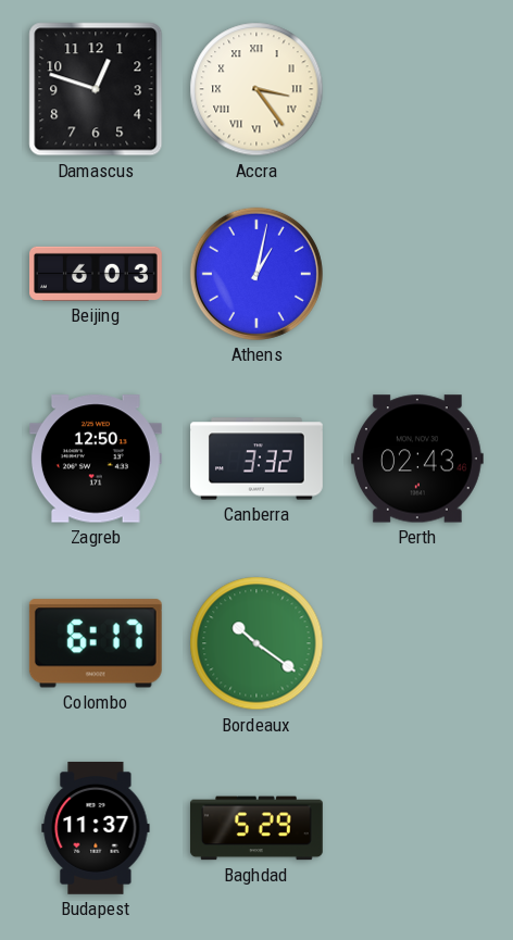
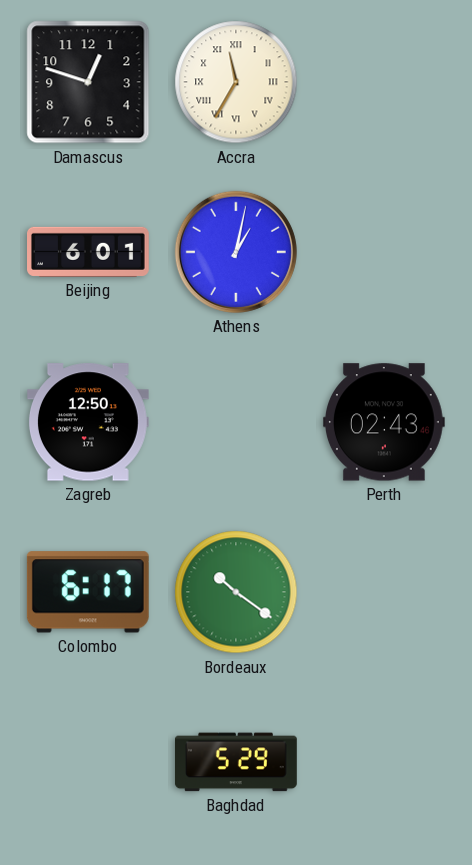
Accra: 3:24 -> 11:35 (236, 82)
Beijing: 6:03 -> 6:01 (89, 252)
Canberra: 3:32 -> none (258, 459)
Budapest: 11:37 -> none (96, 828)
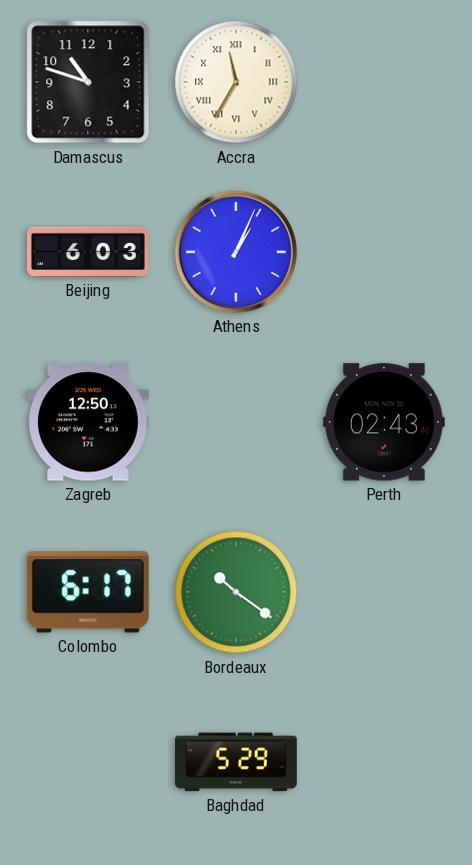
Damascus: 12:48 -> 10:48 (88, 82)
Beijing: 6:01 -> 6:03 (89, 252)
Athens: 1:02 -> 1:04 (236, 252)
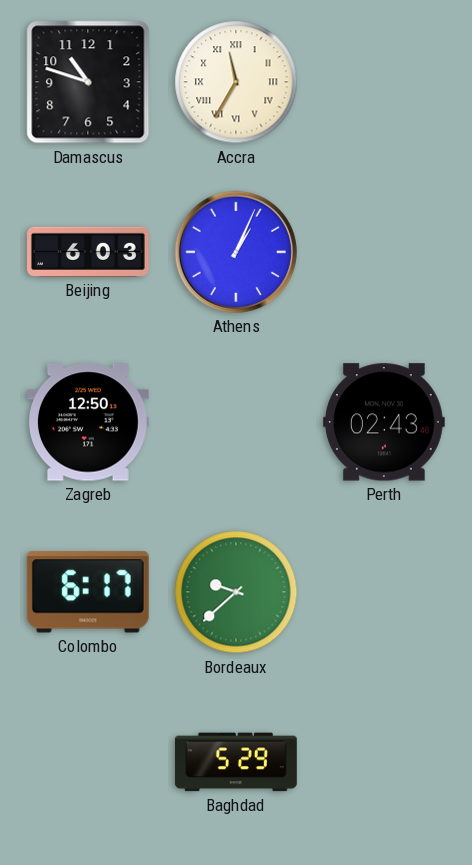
Bordeaux: 10:21 -> 9:38 (236, 592)
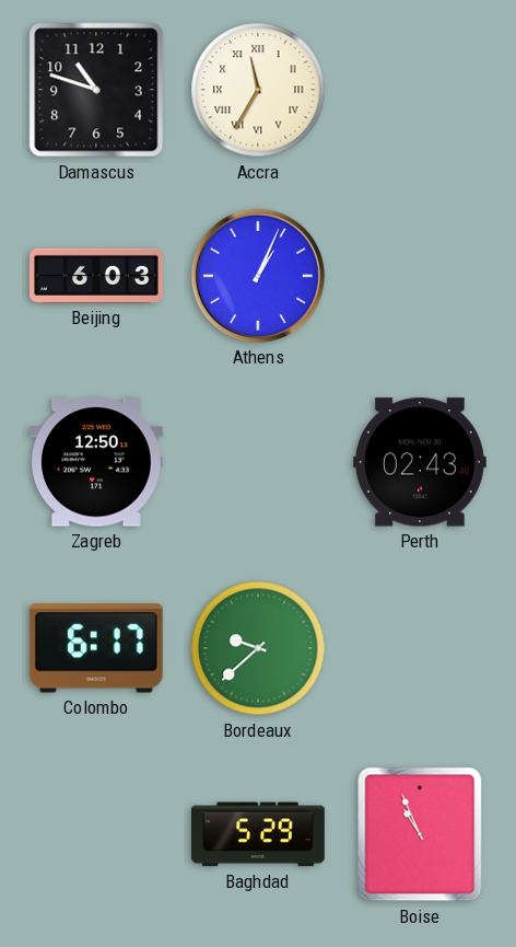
Boise: none -> 10:56 (420, 834)
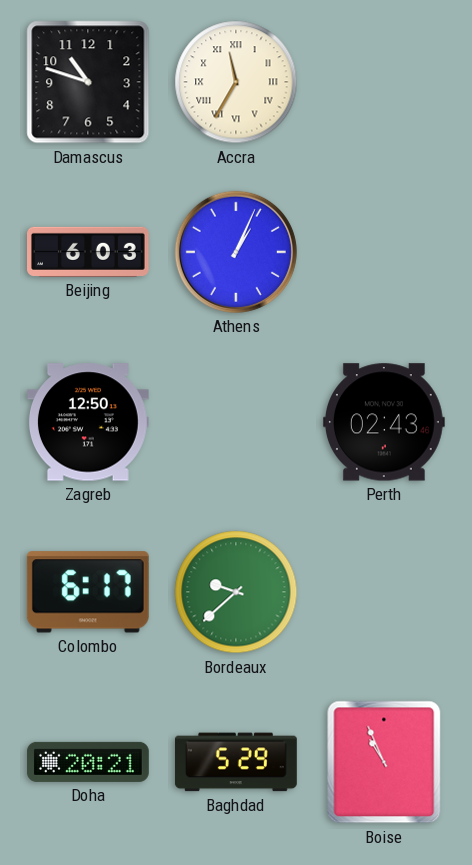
Doha: none -> 20:21 (89, 762)
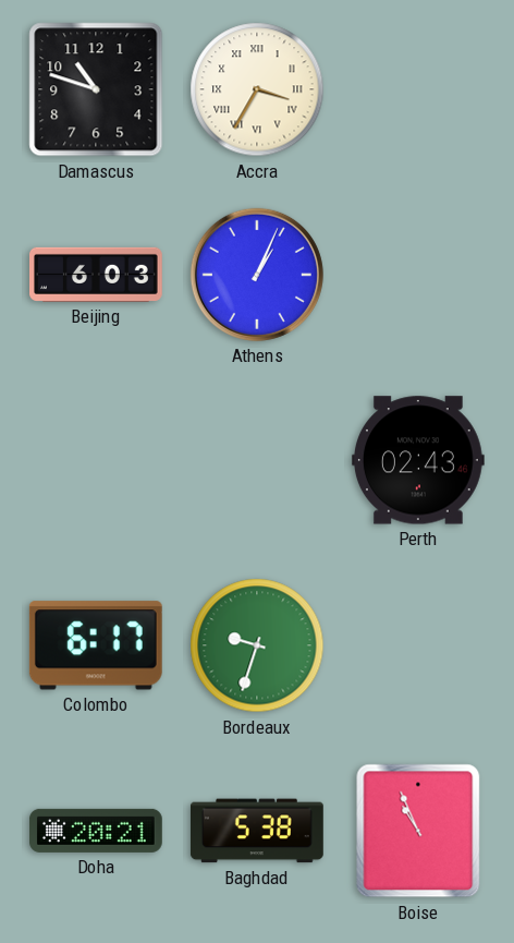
Accra: 11:35 -> 3:35 (257, 89)
Zagreb: 12:50 -> none (88, 422)
Bordeaux: 9:38 -> 9:33 (257, 645)
Baghdad: 5:29 -> 5:38 (257, 831)
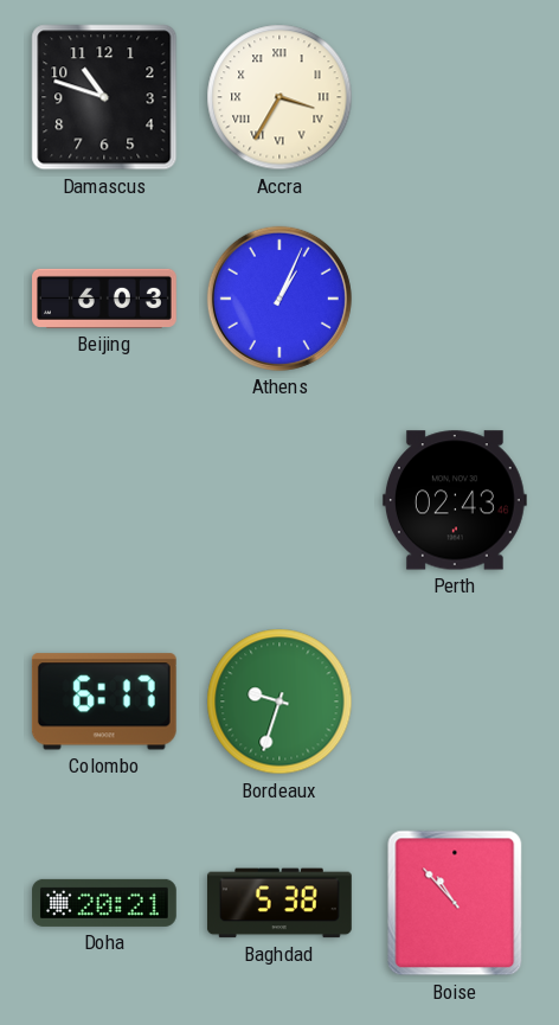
Boise: 10:56 -> 10:53 (455, 903)
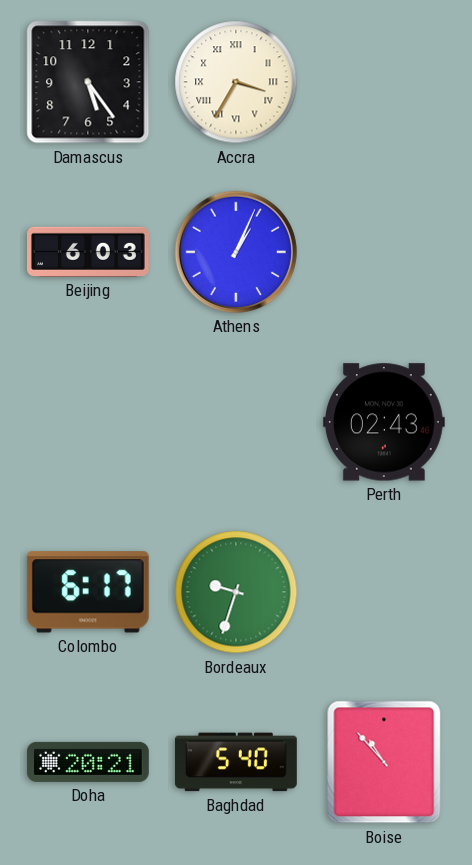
Damascus: 10:48 -> 5:24 (88, 82)
Baghdad: 5:38 -> 5:40 (236, 762)
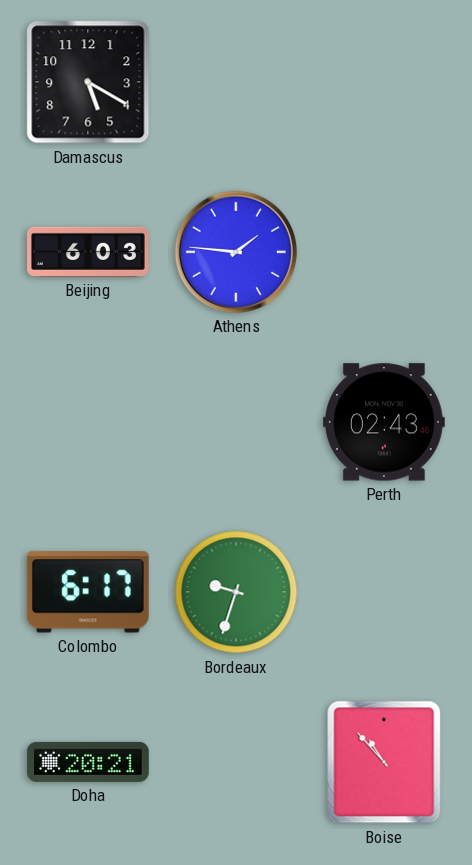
Damascus: 5:24 -> 5:20 (88, 82)
Accra: 3:35 -> none (236, 82)
Athens: 1:04 -> 1:46 (236, 252)
Baghdad: 5:40 -> none (236, 762)
